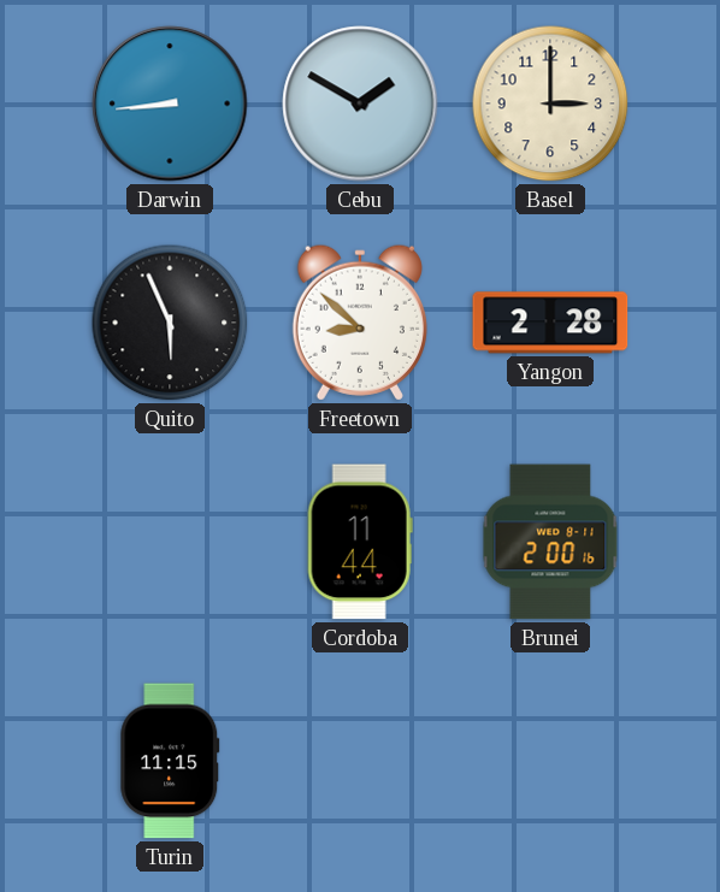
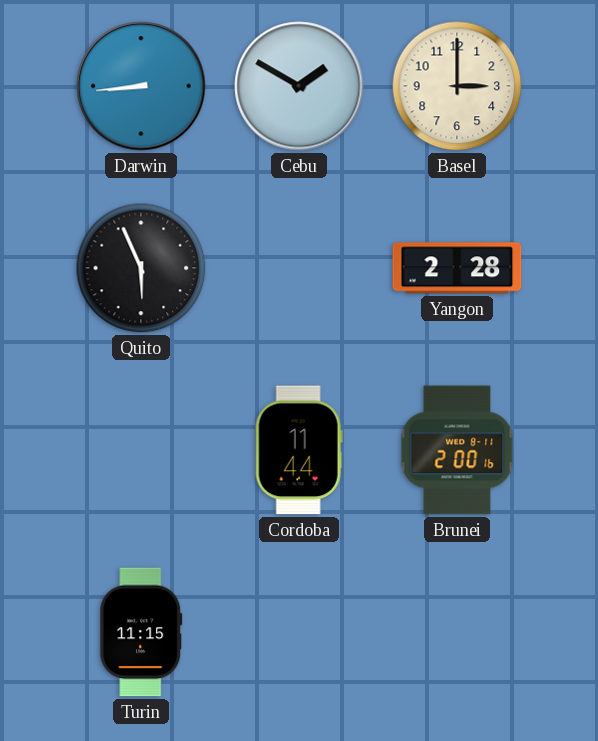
Freetown: 8:52 -> none (360, 323)
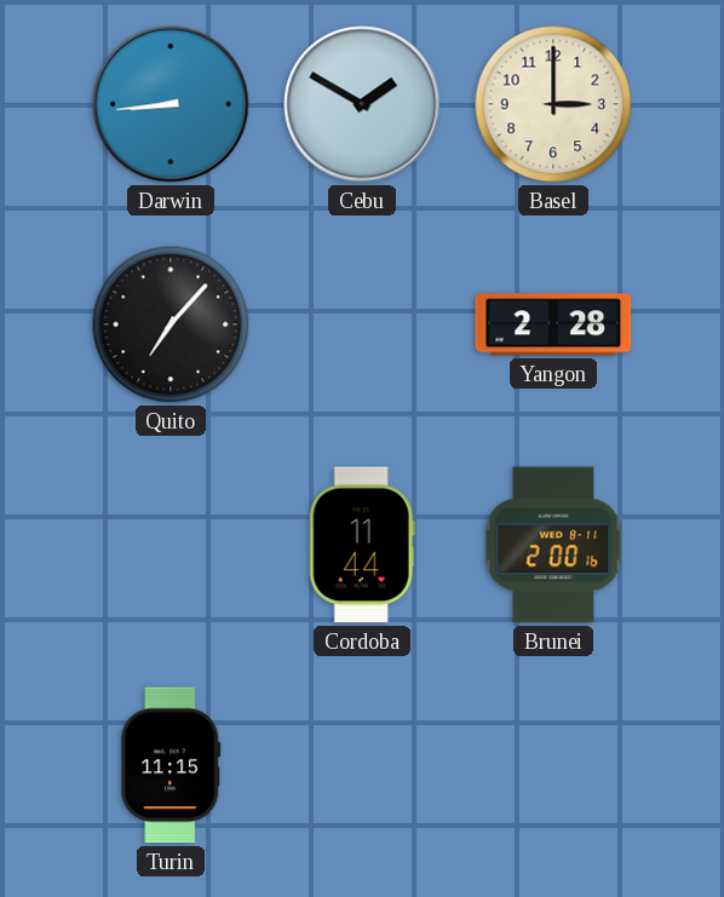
Quito: 5:56 -> 7:07 (171, 324)
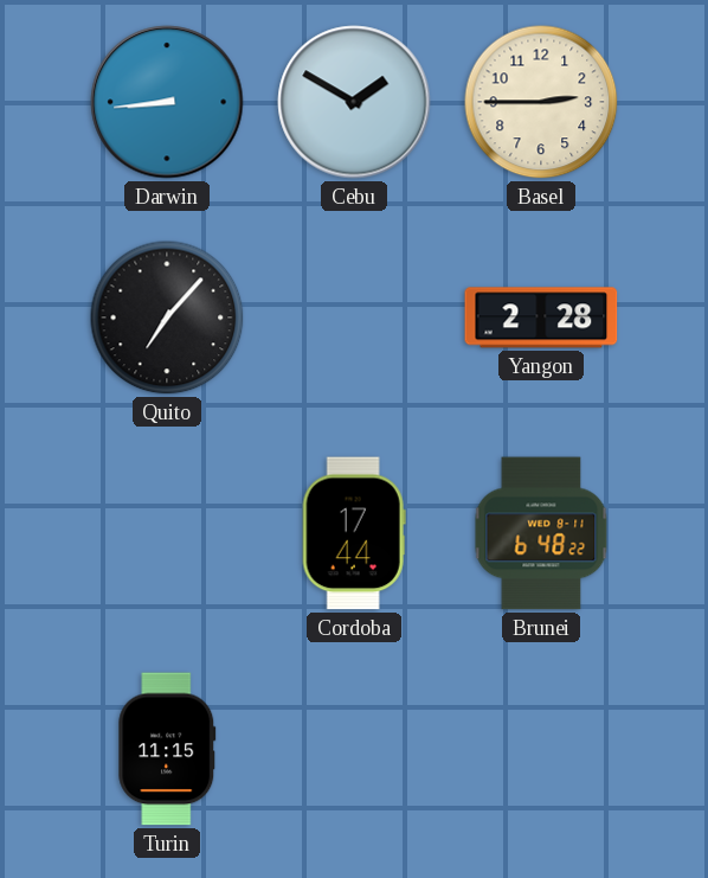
Basel: 3:00 -> 2:45 (541, 102)
Cordoba: 11:44 -> 17:44 (354, 533)
Brunei: 2:00 -> 6:48 (541, 533)
